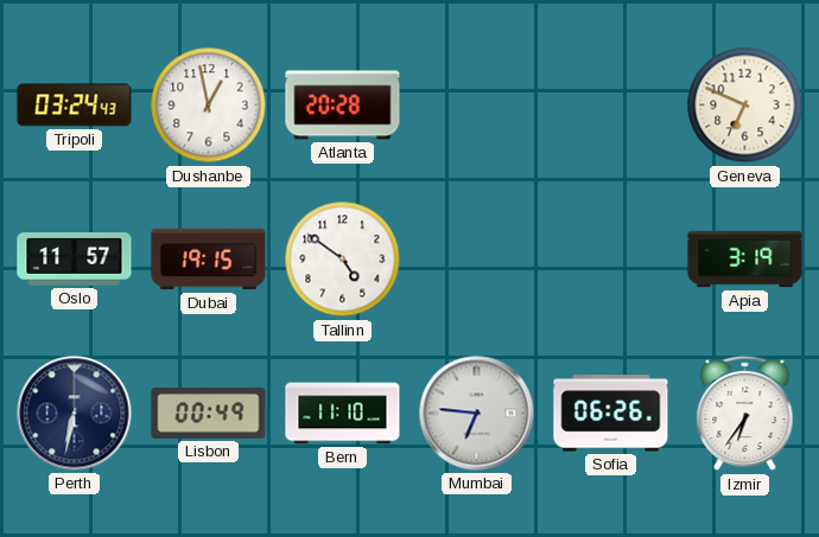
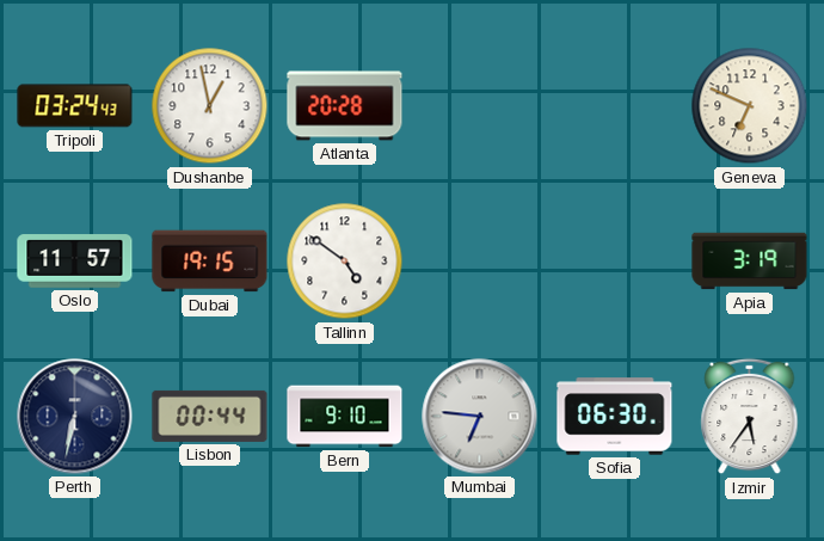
Lisbon: 00:49 -> 00:44 (210, 416)
Bern: 11:10 -> 9:10 (345, 417)
Sofia: 06:26 -> 06:30 (615, 417)
Izmir: 6:36 -> 5:36 (750, 417)
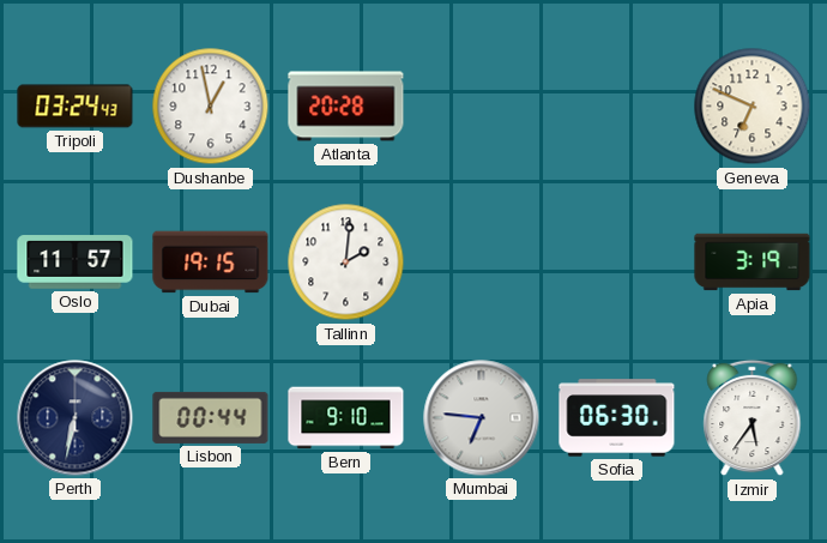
Tallinn: 4:51 -> 2:01 (346, 263)
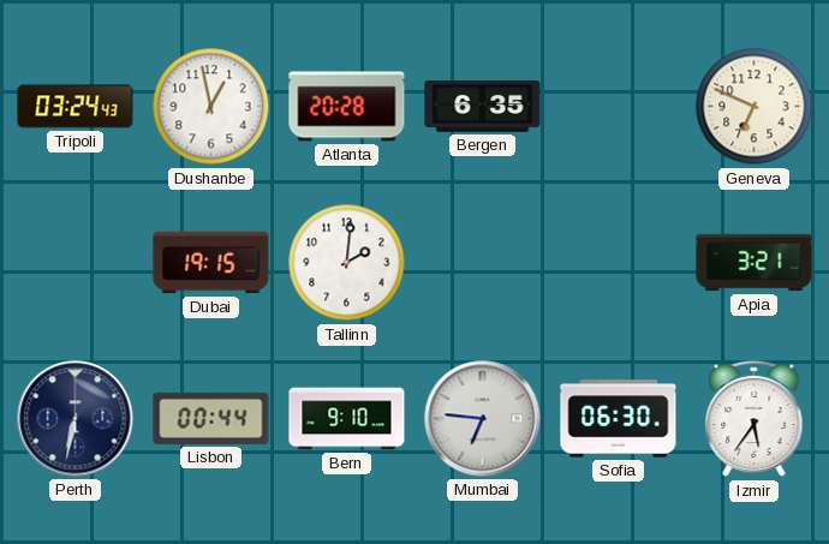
Bergen: none -> 6:35 (483, 107)
Oslo: 11:57 -> none (76, 263)
Apia: 3:19 -> 3:21 (755, 263)
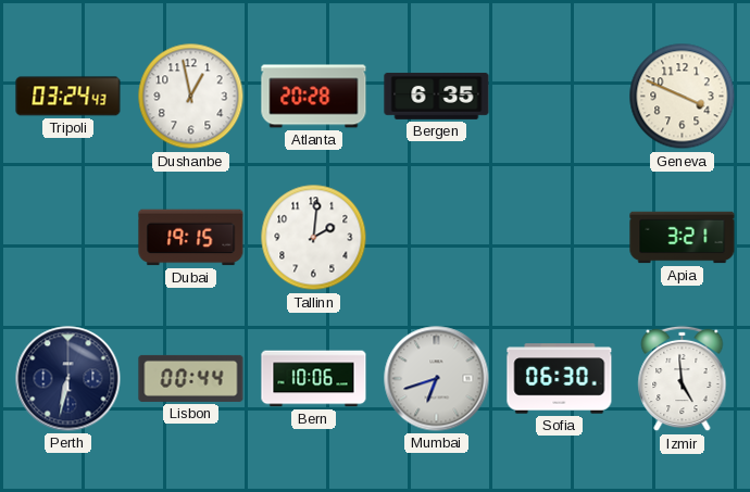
Geneva: 6:49 -> 3:49 (683, 97)
Bern: 9:10 -> 10:06 (314, 379)
Mumbai: 6:46 -> 6:42 (437, 379)
Izmir: 5:36 -> 4:59 (683, 379)
